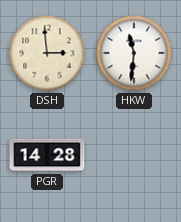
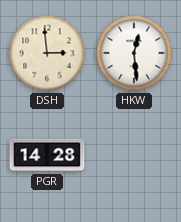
HKW: 11:31 -> 12:29 (134, 53)
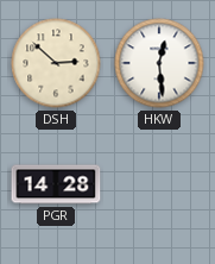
DSH: 2:59 -> 2:52 (56, 63)
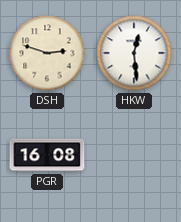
DSH: 2:52 -> 2:48 (47, 53)
PGR: 14:28 -> 16:08 (47, 155)
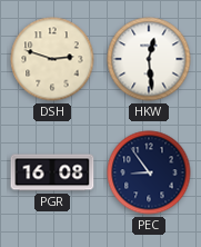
PEC: none -> 8:54 (149, 172)
